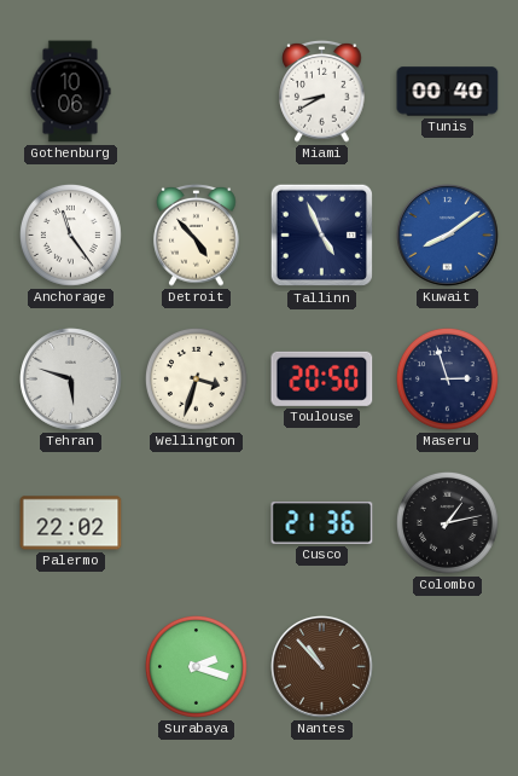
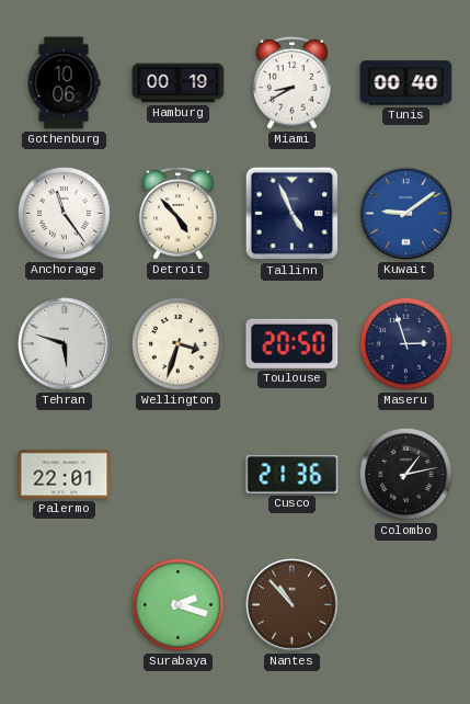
Hamburg: none -> 00:19 (179, 83)
Kuwait: 8:09 -> 9:09 (406, 214)
Palermo: 22:02 -> 22:01 (65, 475)
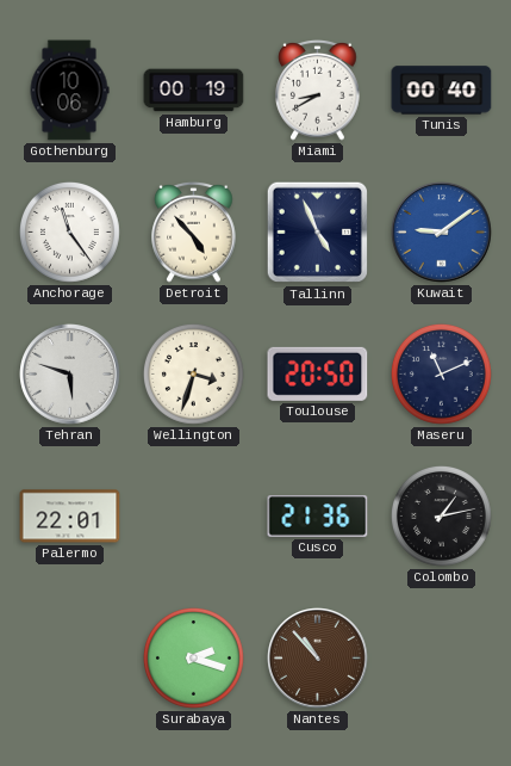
Maseru: 2:57 -> 11:11 (441, 373)
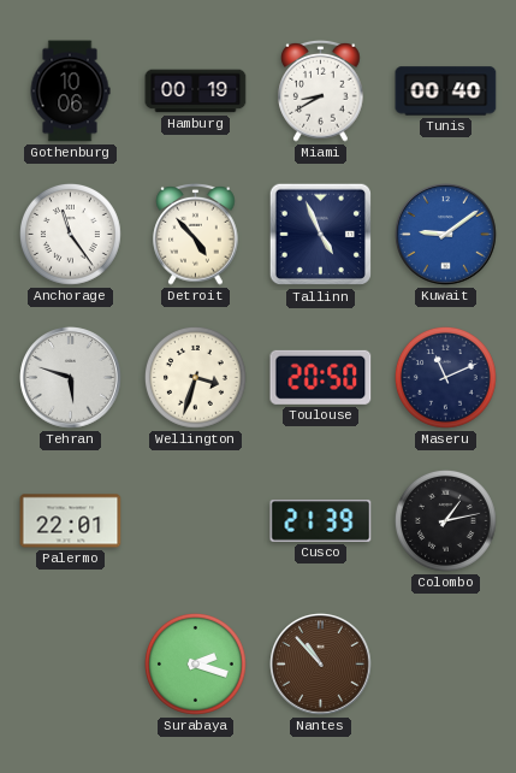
Cusco: 21:36 -> 21:39 (321, 521)
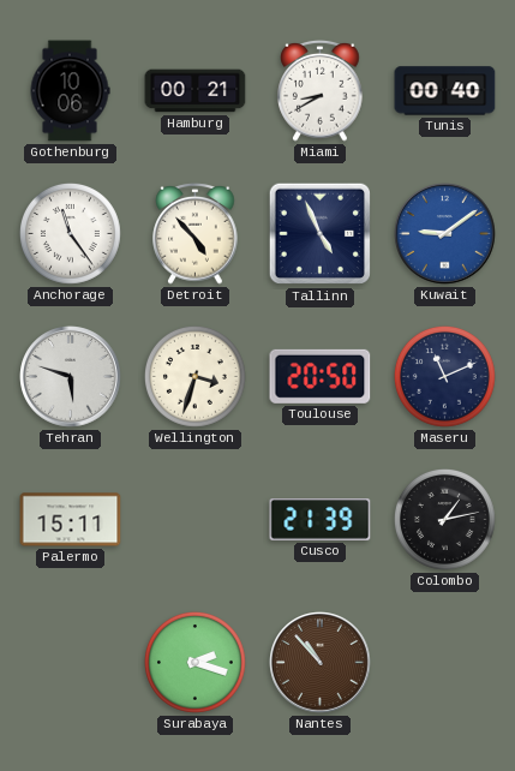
Hamburg: 00:19 -> 00:21 (196, 91)
Palermo: 22:01 -> 15:11 (71, 520)
